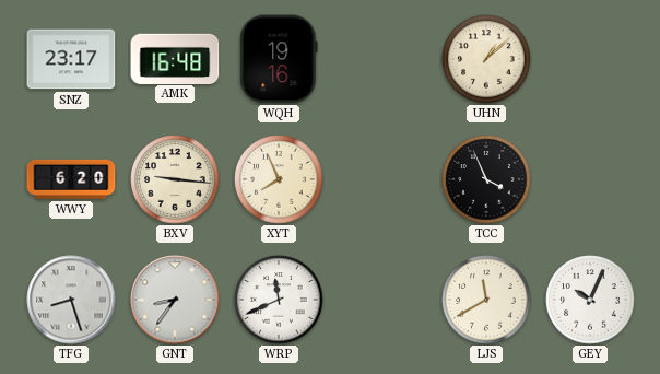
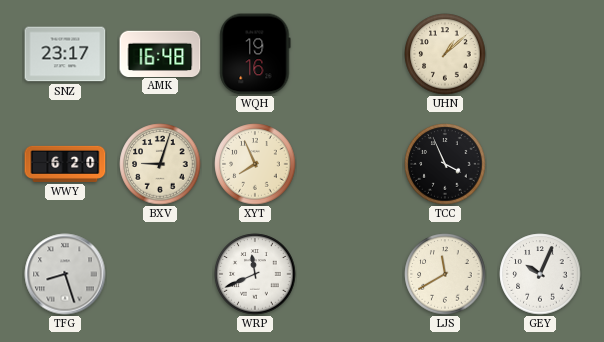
BXV: 9:16 -> 9:03 (160, 164)
GNT: 8:36 -> none (175, 300)
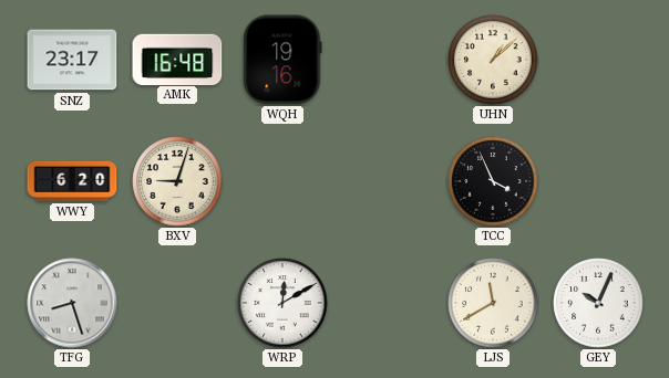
XYT: 7:56 -> none (255, 164)
WRP: 11:41 -> 12:10 (282, 303)
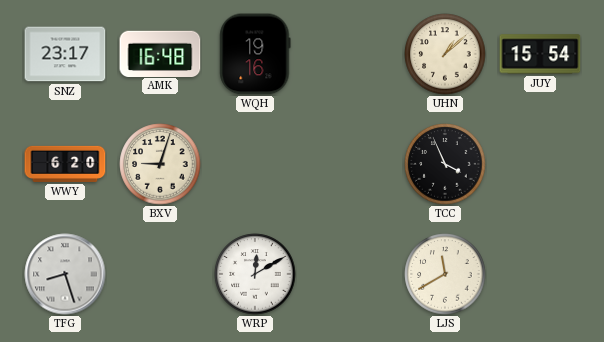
JUY: none -> 15:54 (540, 54)
GEY: 10:04 -> none (598, 303)
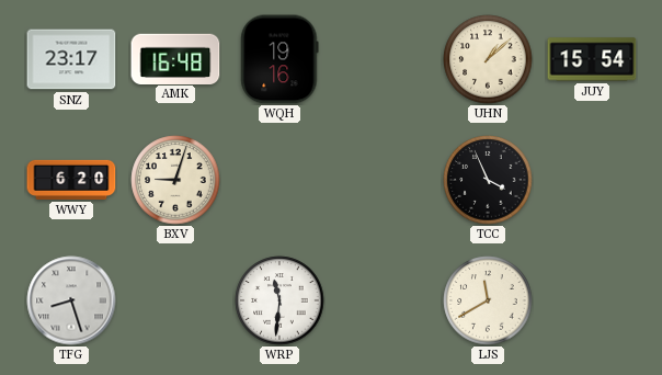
WRP: 12:10 -> 11:31 (279, 300)
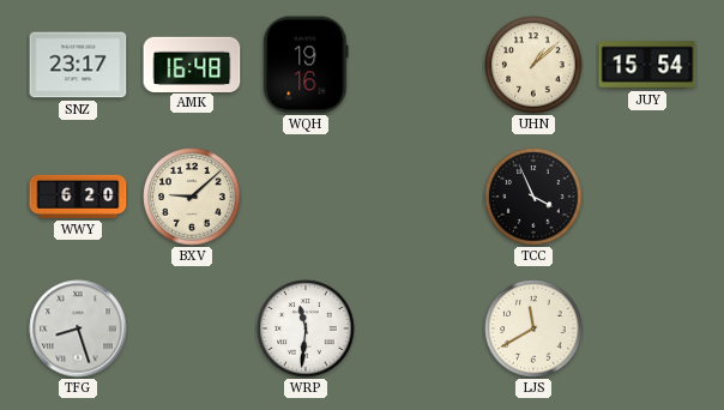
BXV: 9:03 -> 9:08 (192, 197)
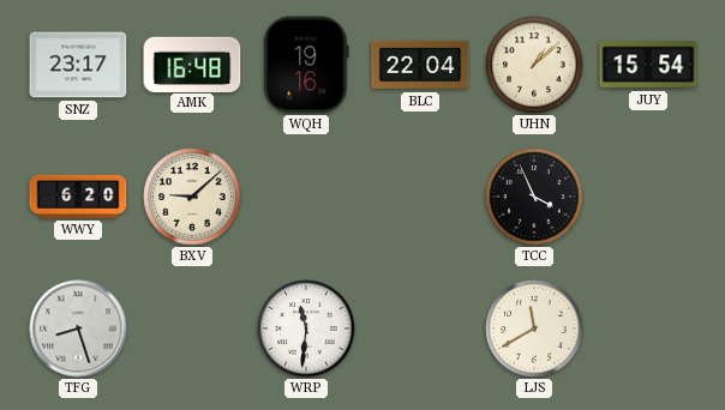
BLC: none -> 22:04 (420, 65)
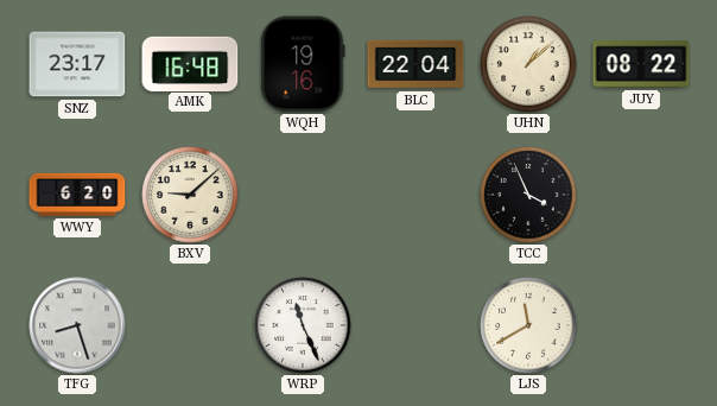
JUY: 15:54 -> 08:22 (641, 64)
WRP: 11:31 -> 11:26 (303, 325)
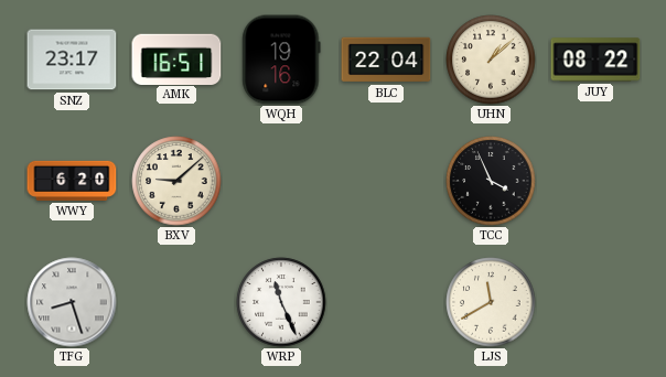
AMK: 16:48 -> 16:51 (176, 58)
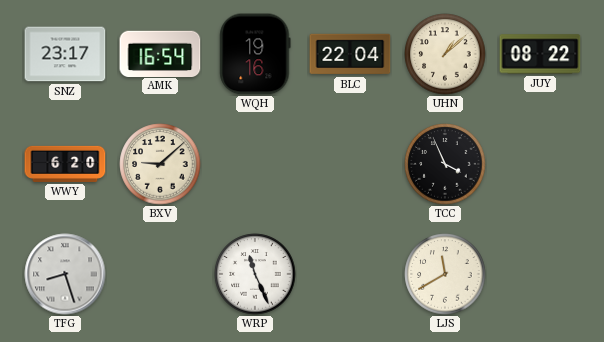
AMK: 16:51 -> 16:54 (160, 53)
